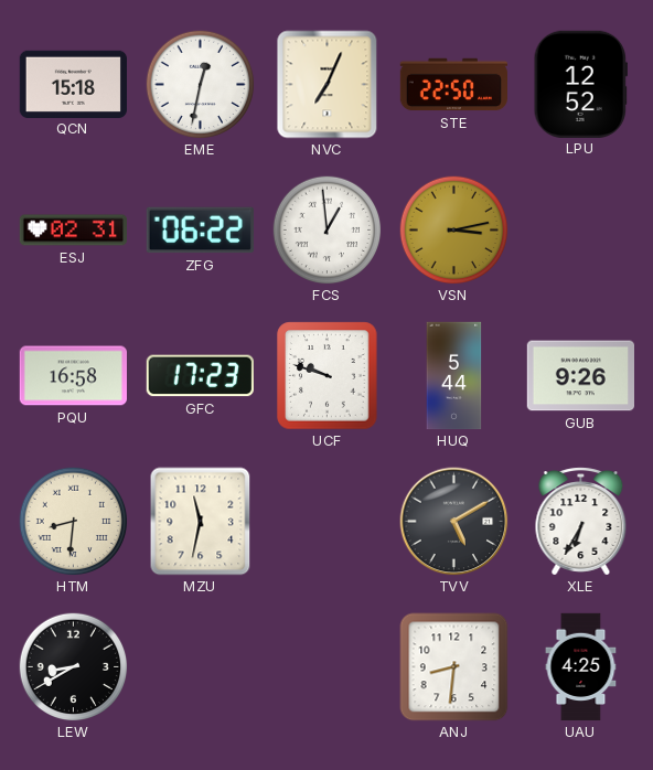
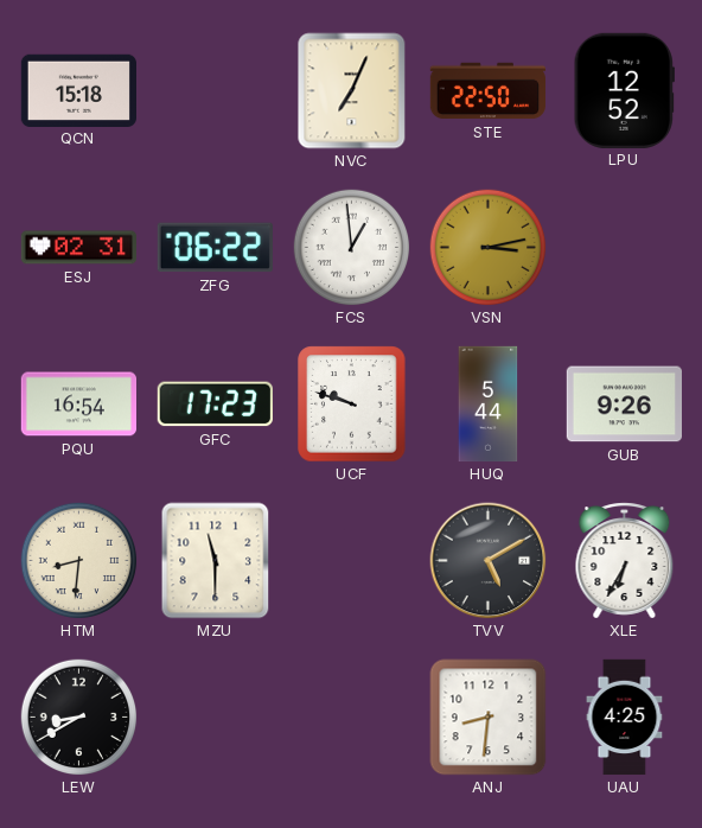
EME: 12:32 -> none (201, 85)
PQU: 16:58 -> 16:54 (78, 405)
MZU: 11:32 -> 11:30 (216, 561)
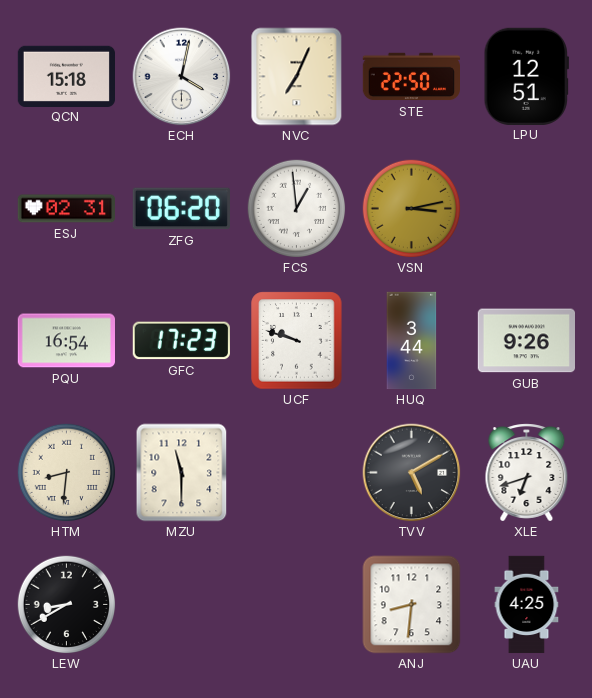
ECH: none -> 4:02 (182, 77)
LPU: 12:52 -> 12:51 (526, 76)
ZFG: 06:22 -> 06:20 (181, 209)
HUQ: 5:44 -> 3:44 (412, 341)
XLE: 6:35 -> 6:42 (527, 473)
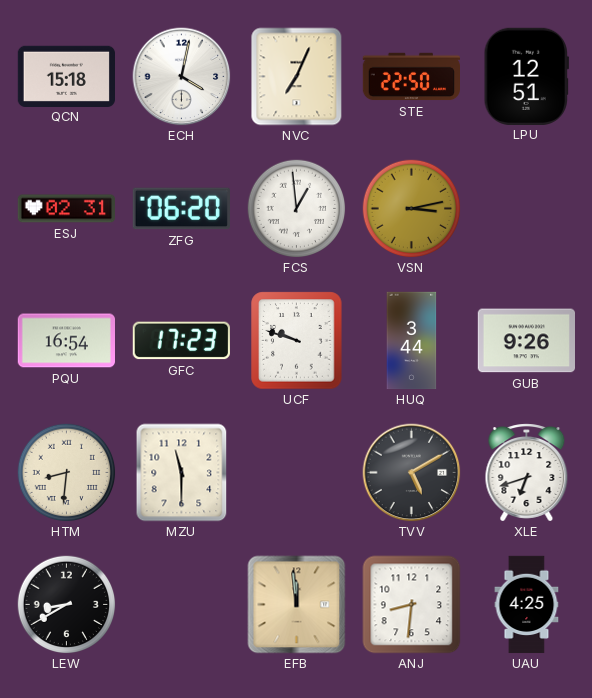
EFB: none -> 11:59 (297, 605)
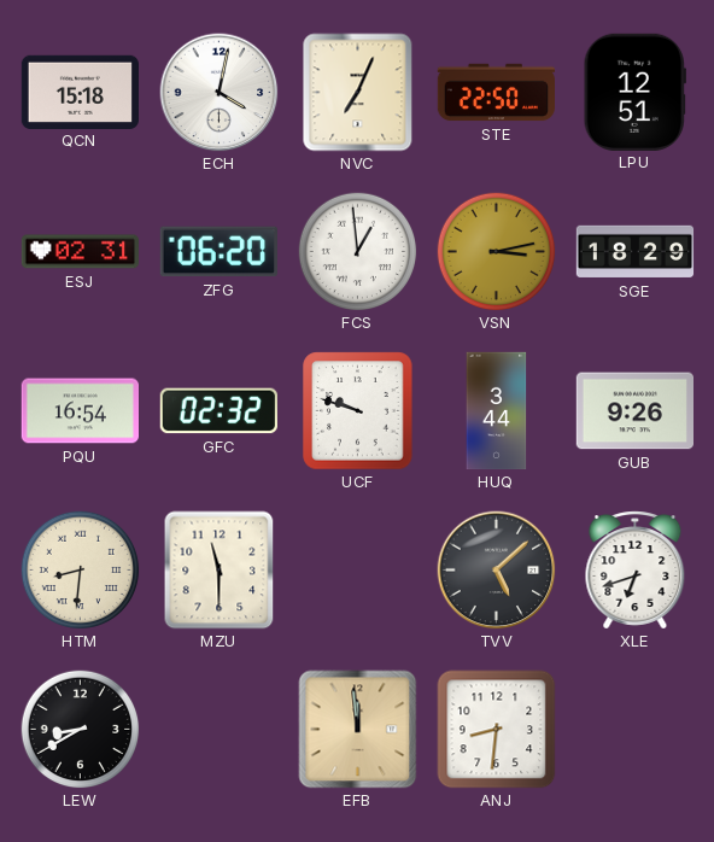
SGE: none -> 18:29 (636, 252)
GFC: 17:23 -> 02:32 (218, 411)
TVV: 5:10 -> 5:08 (497, 571)
UAU: 4:25 -> none (527, 605)
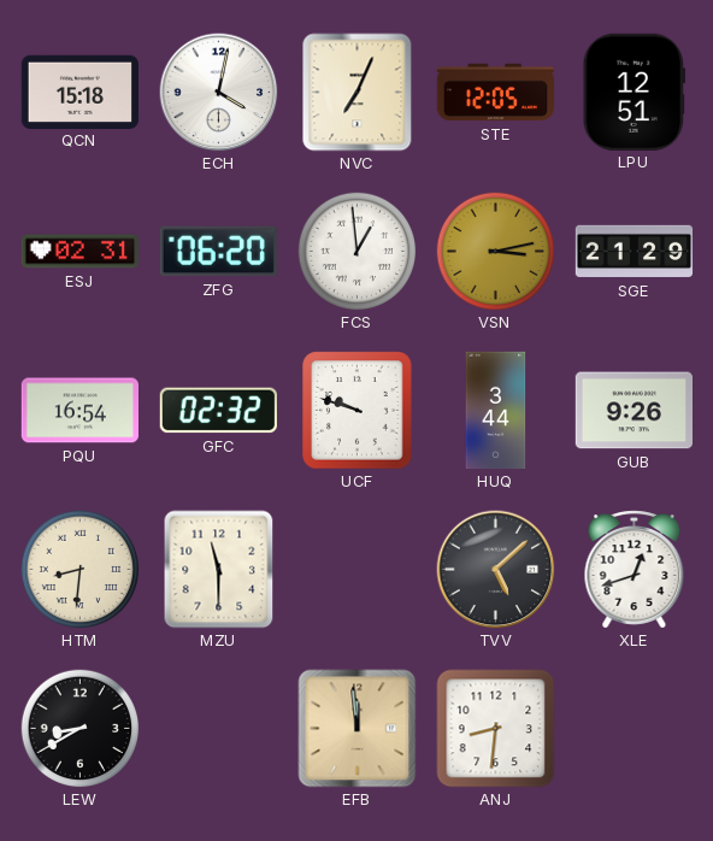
STE: 22:50 -> 12:05 (496, 93)
SGE: 18:29 -> 21:29 (635, 252)
XLE: 6:42 -> 12:42 (635, 570)
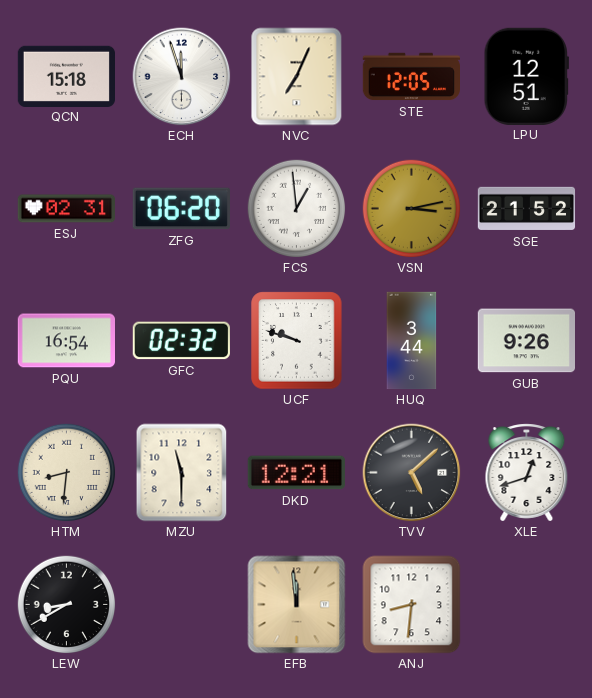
ECH: 4:02 -> 11:57 (182, 77)
SGE: 21:29 -> 21:52 (527, 209)
DKD: none -> 12:21 (296, 473)
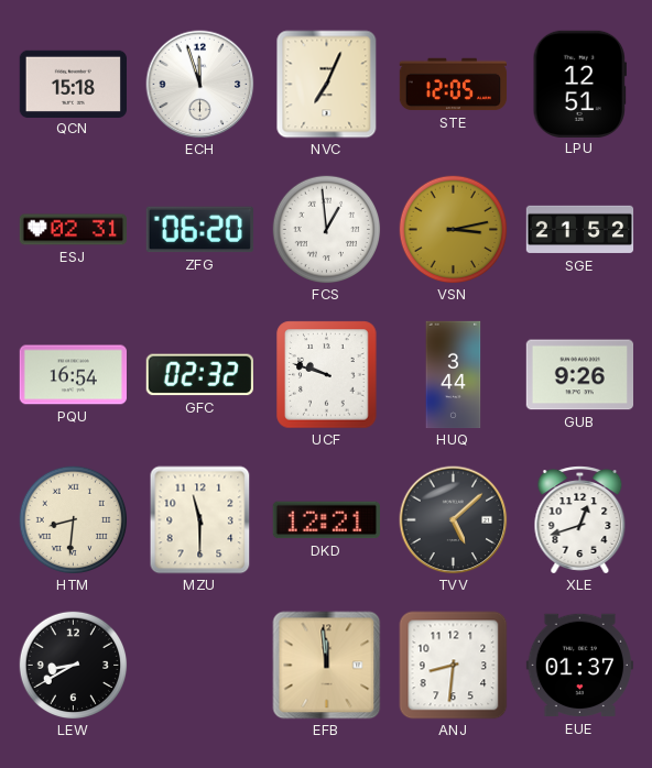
EUE: none -> 01:37 (579, 666)
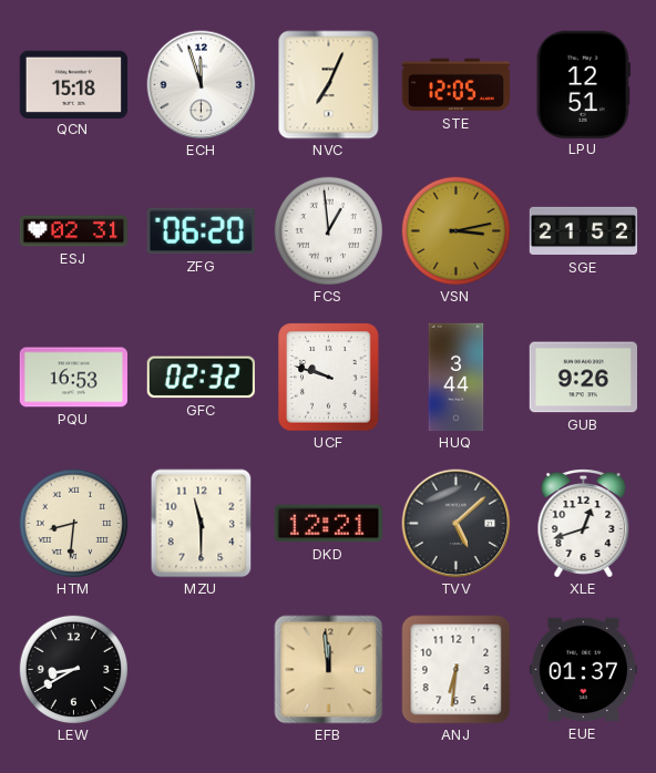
PQU: 16:54 -> 16:53 (73, 378)
ANJ: 8:31 -> 6:31 (457, 670)
